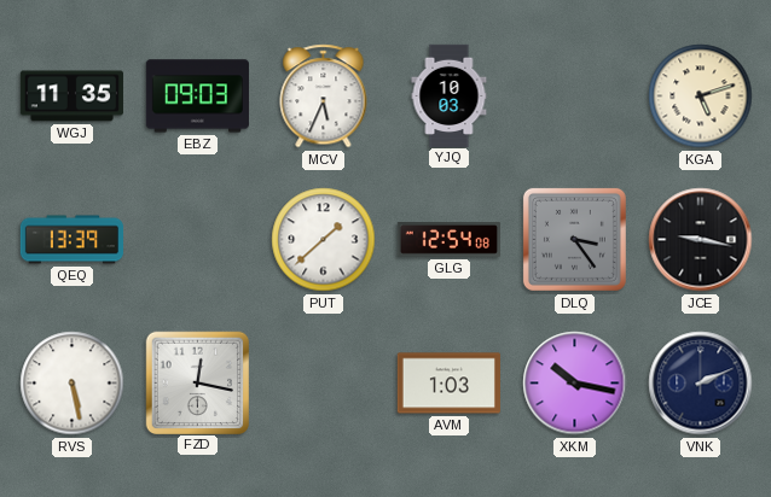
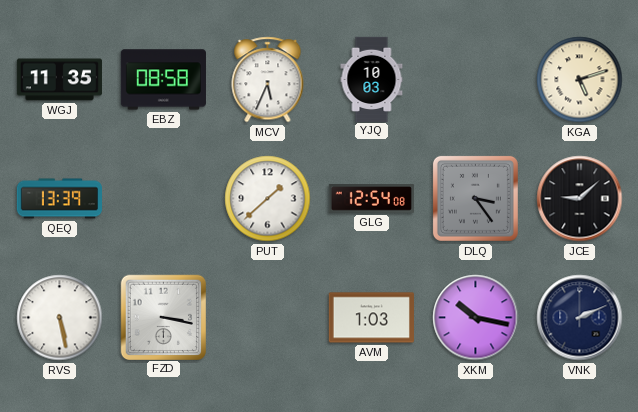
EBZ: 09:03 -> 08:58 (163, 80)
JCE: 9:17 -> 9:08 (580, 199)
FZD: 12:17 -> 3:17 (163, 317)
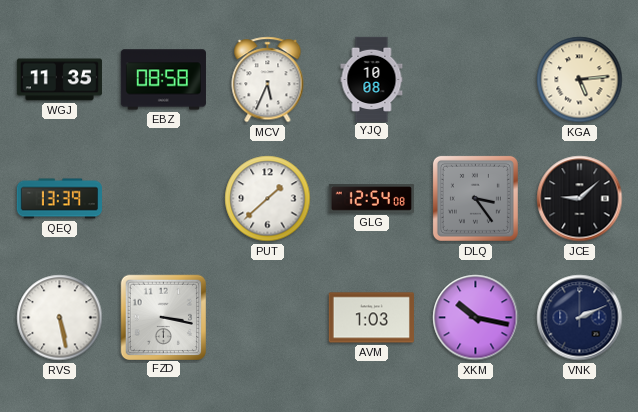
YJQ: 10:03 -> 10:08 (372, 79)
KGA: 5:12 -> 5:14 (580, 80)
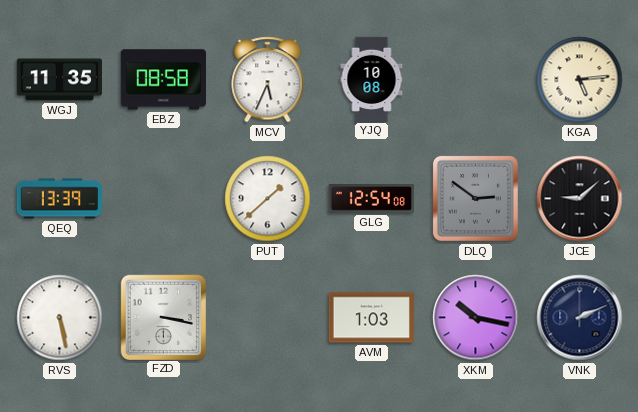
DLQ: 3:24 -> 2:51 (475, 198)
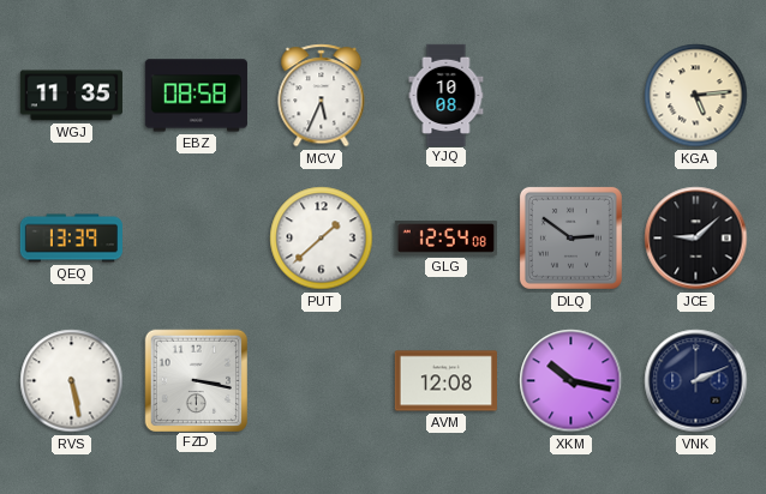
AVM: 1:03 -> 12:08 (445, 381)
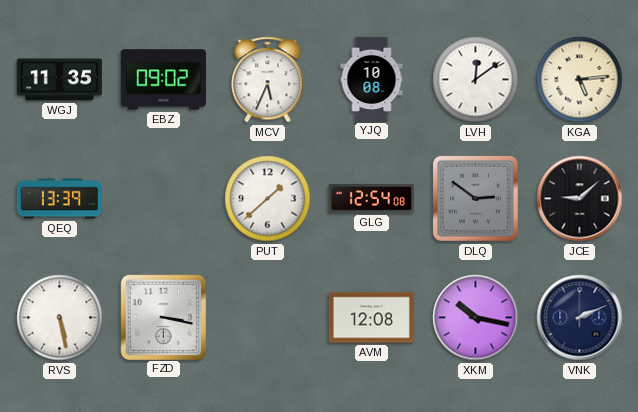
EBZ: 08:58 -> 09:02 (163, 80)
LVH: none -> 12:09 (476, 80)
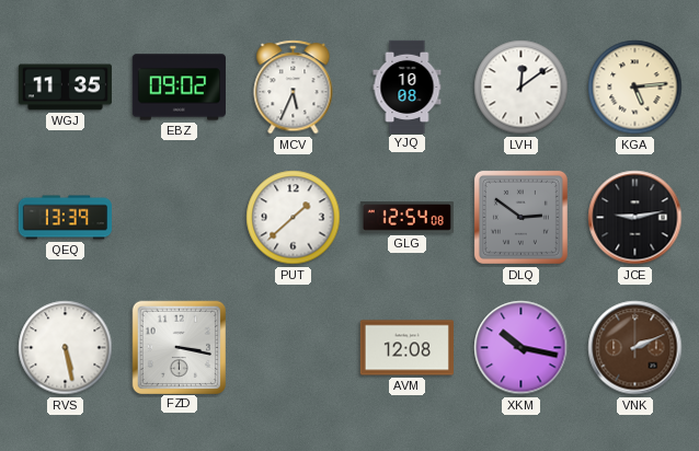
JCE: 9:08 -> 9:13 (635, 218)
VNK dial: navy -> brown (635, 348)
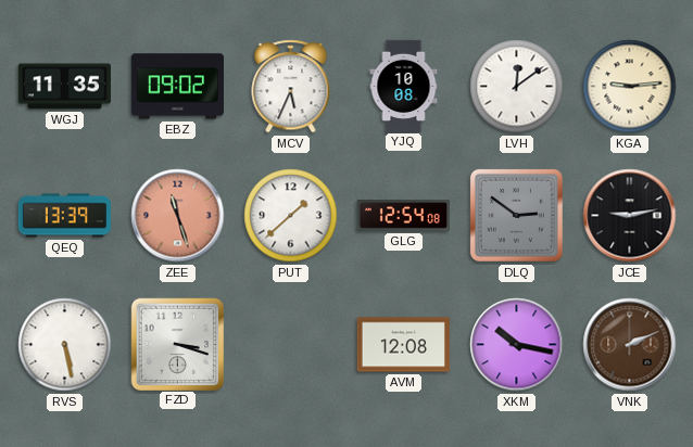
KGA: 5:14 -> 9:14 (630, 87)
ZEE: none -> 11:27 (178, 216)
FZD: 3:17 -> 3:18 (177, 344)
